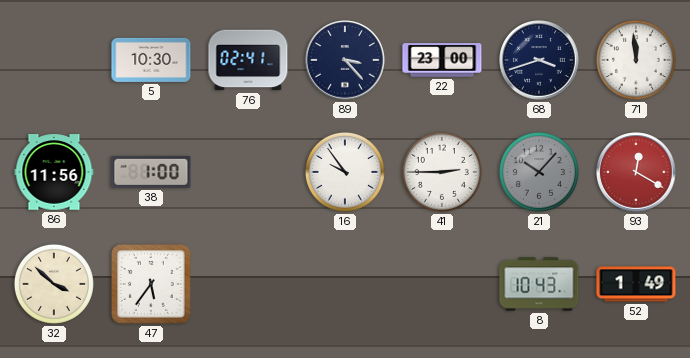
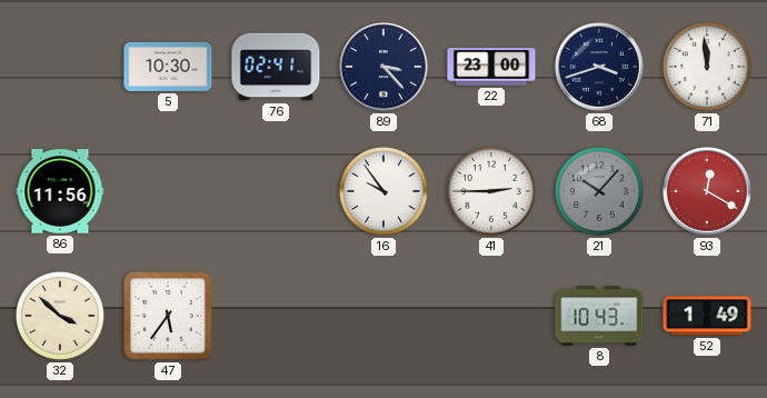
38: 1:00 -> none (151, 172)
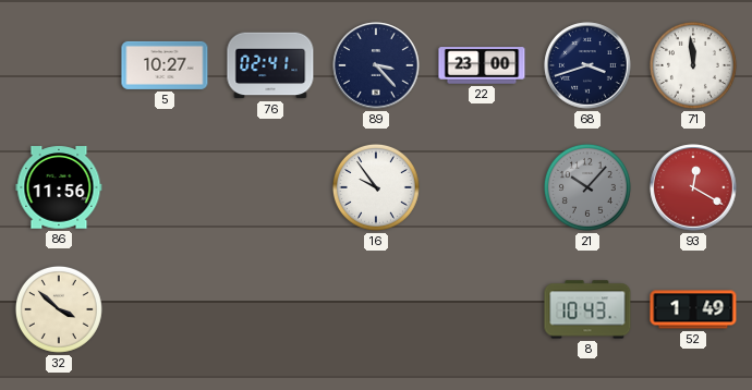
5: 10:30 -> 10:27 (165, 65)
41: 2:45 -> none (491, 191)
47: 5:36 -> none (169, 317)
